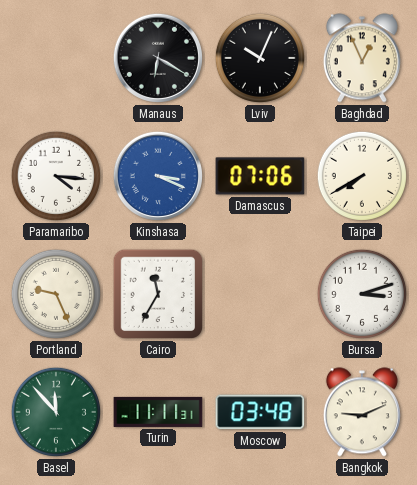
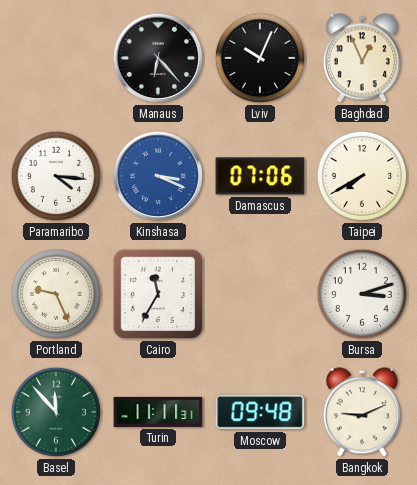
Manaus: 6:20 -> 6:23 (158, 58)
Moscow: 03:48 -> 09:48 (260, 412)
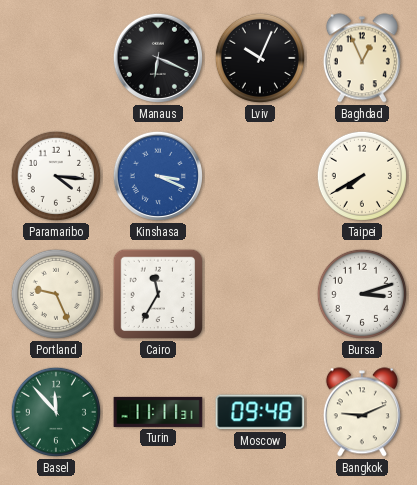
Manaus: 6:23 -> 6:19 (158, 58)
Damascus: 07:06 -> none (260, 176)
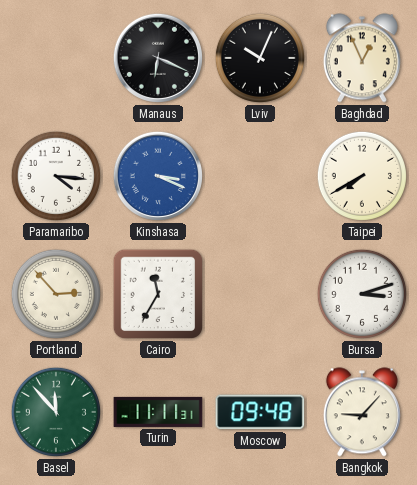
Portland: 9:26 -> 2:53 (56, 294)
Bangkok: 9:11 -> 9:07 (362, 412)
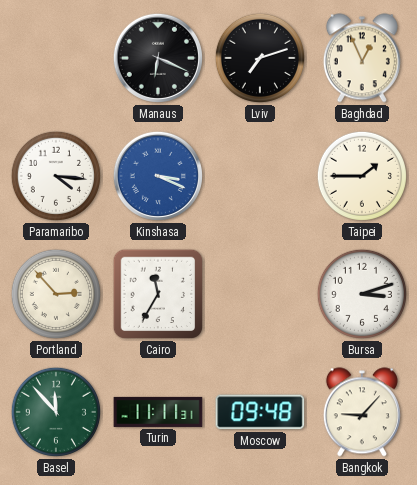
Lviv: 10:04 -> 7:12 (260, 58)
Taipei: 7:40 -> 1:45 (362, 176)
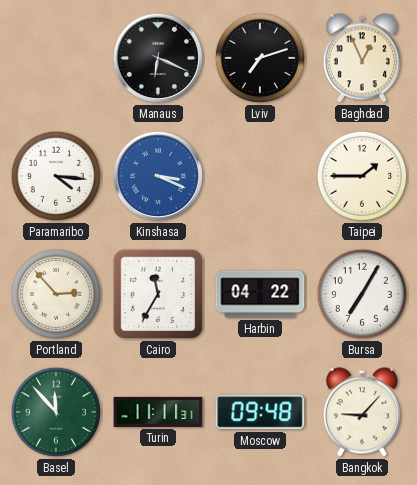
Harbin: none -> 04:22 (260, 294)
Bursa: 3:12 -> 7:05 (362, 294)
